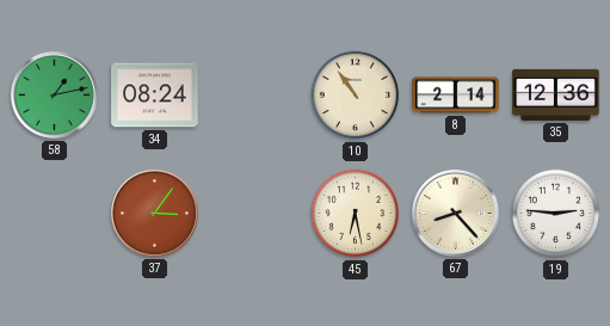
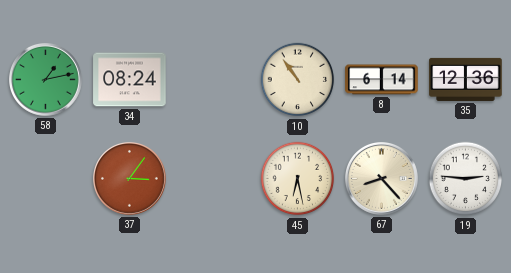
8: 2:14 -> 6:14 (382, 80)
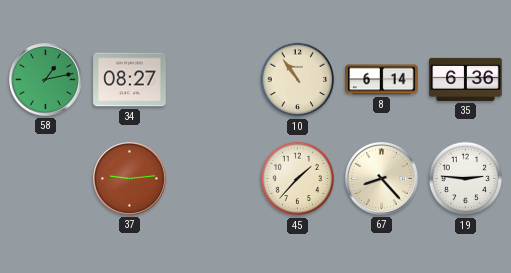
34: 08:24 -> 08:27 (130, 80)
35: 12:36 -> 6:36 (466, 79)
37: 3:06 -> 9:14 (130, 179)
45: 6:28 -> 1:37 (298, 179)
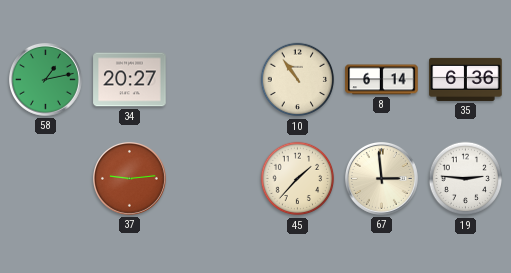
34: 08:27 -> 20:27 (130, 80)
67: 8:23 -> 2:59 (382, 179)
